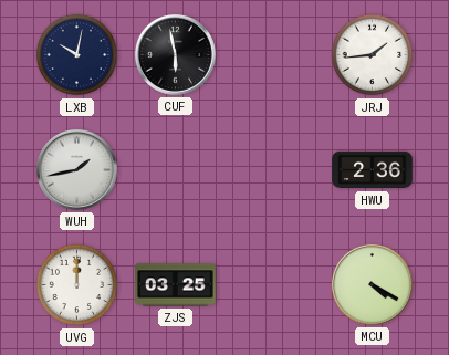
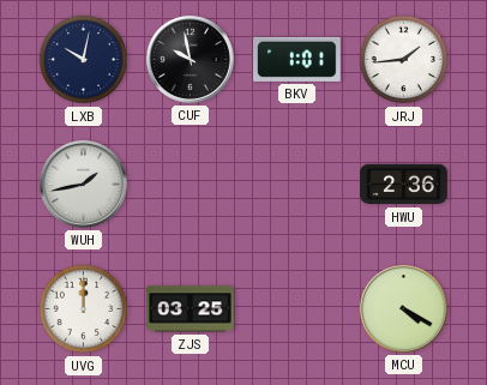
CUF: 5:58 -> 9:58 (190, 59)
BKV: none -> 1:01 (297, 59)
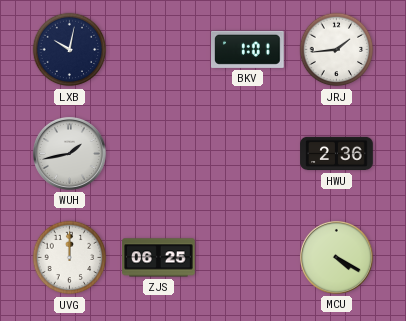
CUF: 9:58 -> none (190, 59)
ZJS: 03:25 -> 06:25 (159, 258)
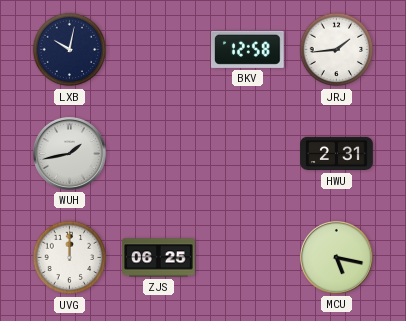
BKV: 1:01 -> 12:58 (248, 49)
HWU: 2:36 -> 2:31 (337, 154)
MCU: 4:20 -> 5:17 (336, 257)
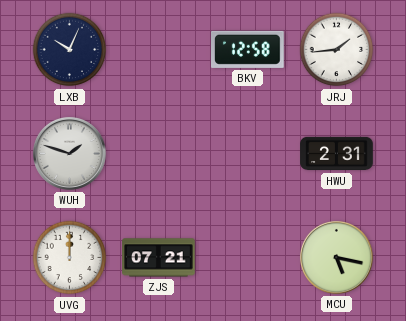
LXB: 10:02 -> 10:04 (70, 50)
WUH: 1:43 -> 1:48 (69, 153)
ZJS: 06:25 -> 07:21 (159, 258)
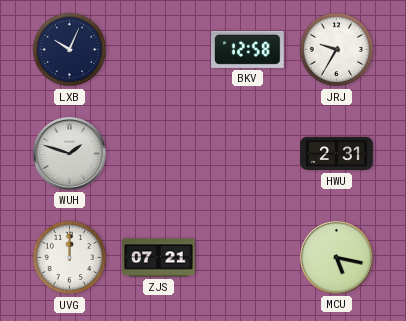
JRJ: 1:44 -> 9:35 (337, 50)
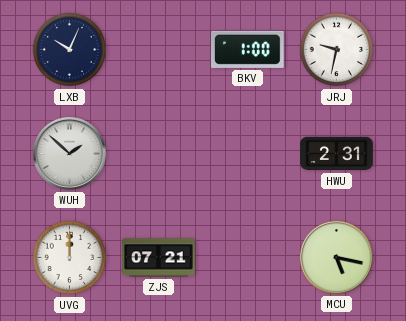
BKV: 12:58 -> 1:00 (248, 49)
JRJ: 9:35 -> 9:32 (337, 50)
WUH: 1:48 -> 1:52 (69, 153)
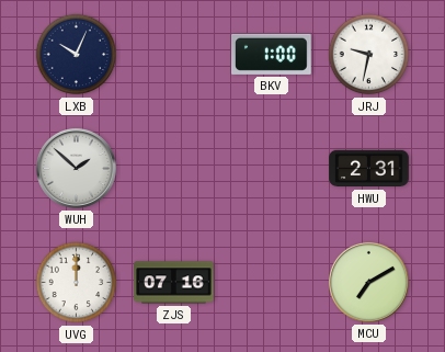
ZJS: 07:21 -> 07:16 (174, 283)
MCU: 5:17 -> 7:10 (368, 282)
